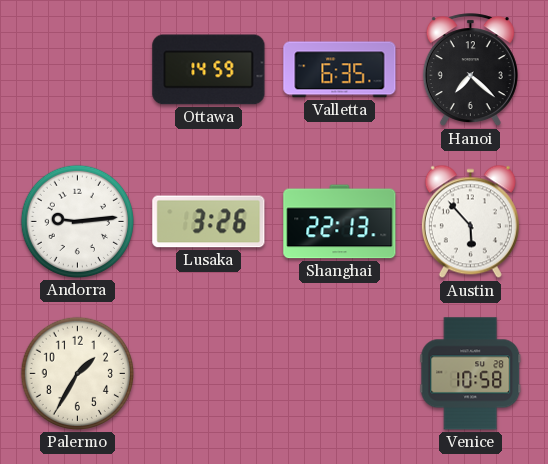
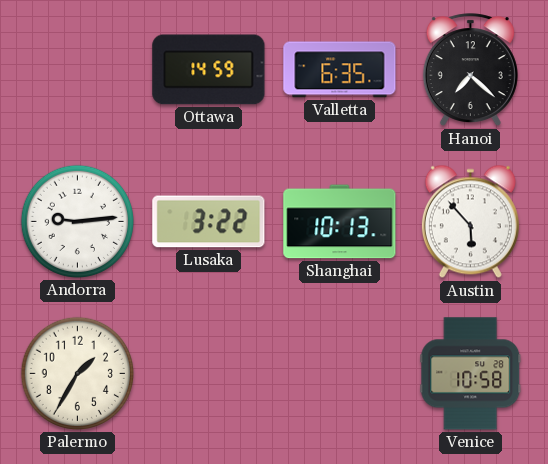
Lusaka: 3:26 -> 3:22 (209, 222)
Shanghai: 22:13 -> 10:13 (340, 222)
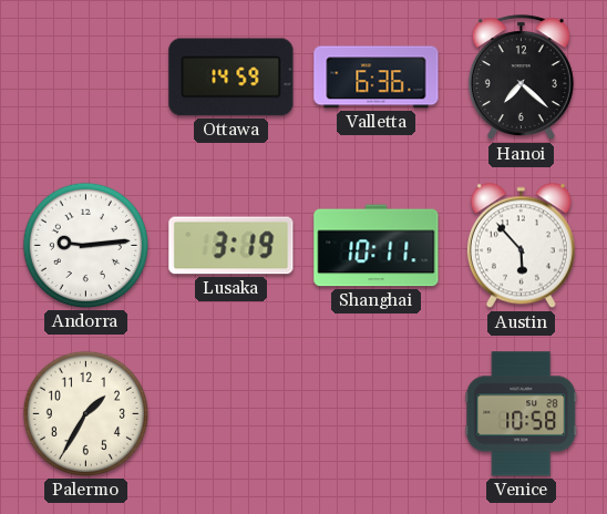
Valletta: 6:35 -> 6:36 (377, 78)
Lusaka: 3:22 -> 3:19 (232, 246)
Shanghai: 10:13 -> 10:11 (377, 246)
